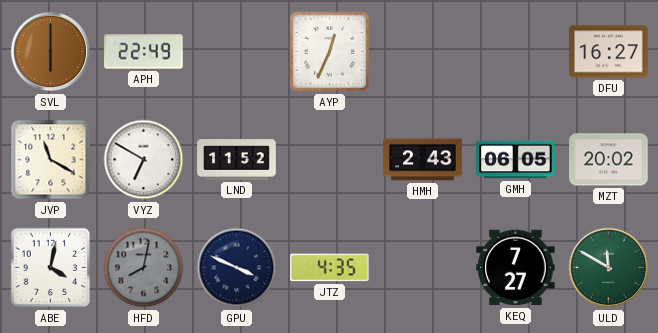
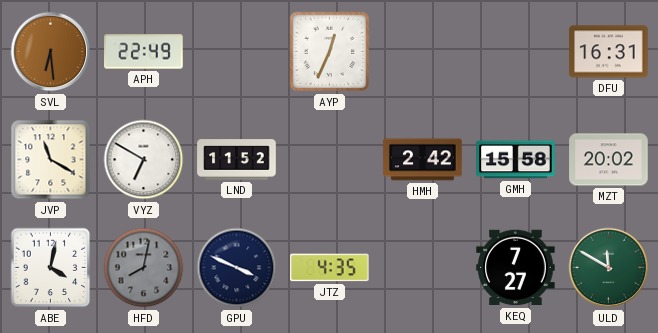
SVL: 6:00 -> 6:29 (51, 52)
DFU: 16:27 -> 16:31 (609, 52)
HMH: 2:43 -> 2:42 (423, 160)
GMH: 06:05 -> 15:58 (516, 160)
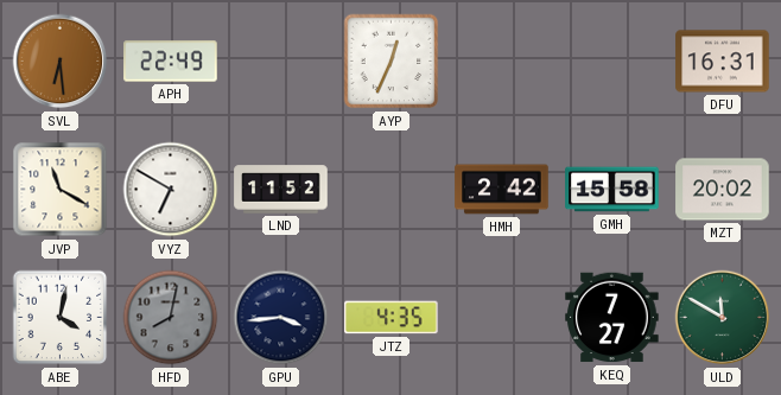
GPU: 3:49 -> 3:44 (281, 318)
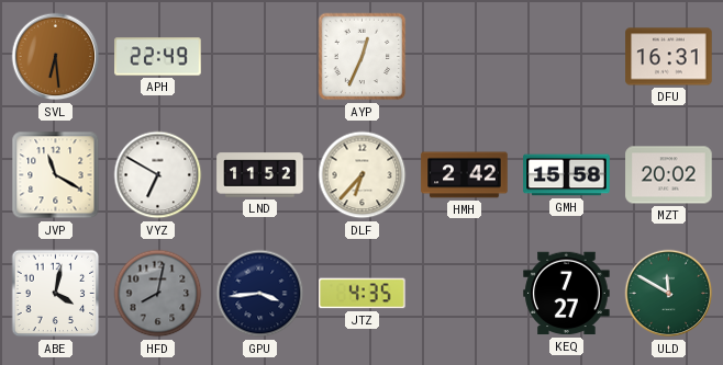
DLF: none -> 6:37 (363, 175)
